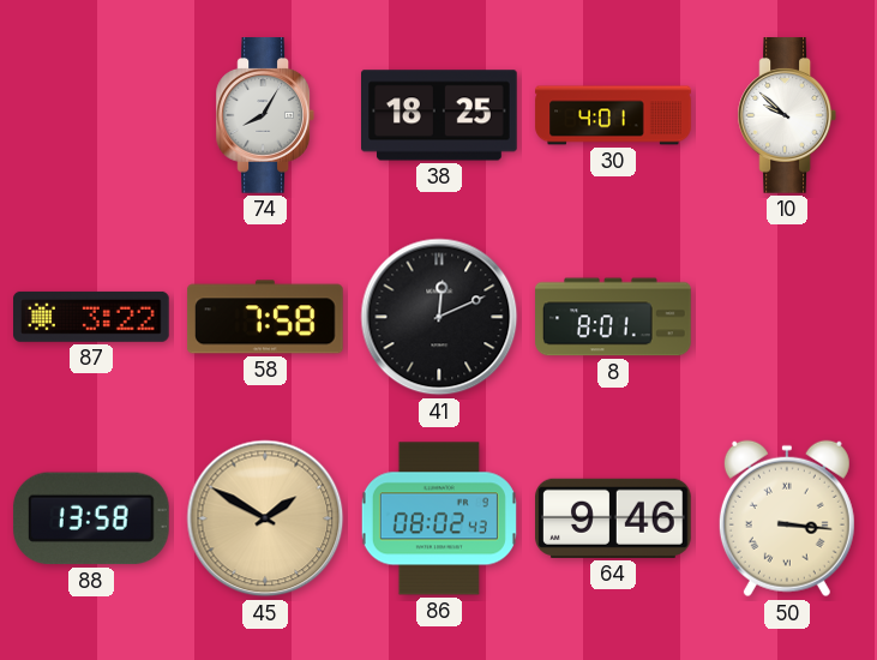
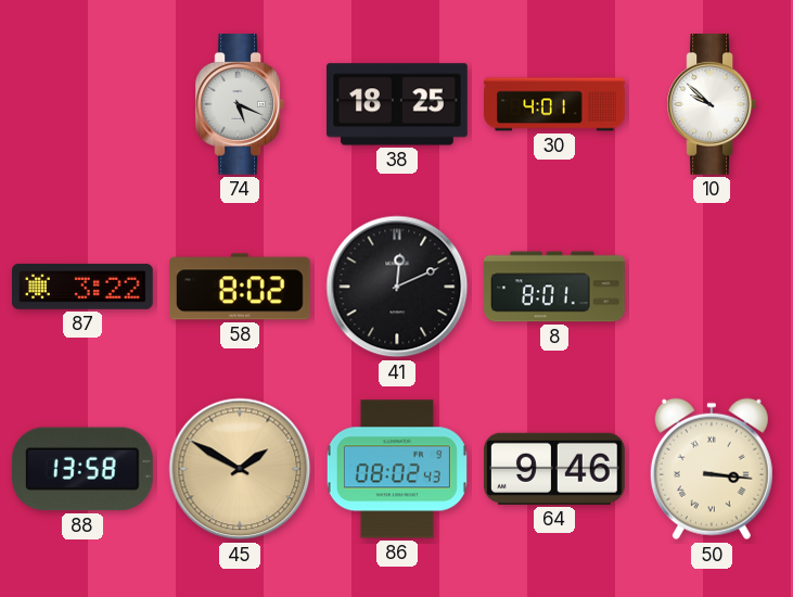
74: 8:05 -> 5:19 (239, 105)
58: 7:58 -> 8:02 (241, 287)
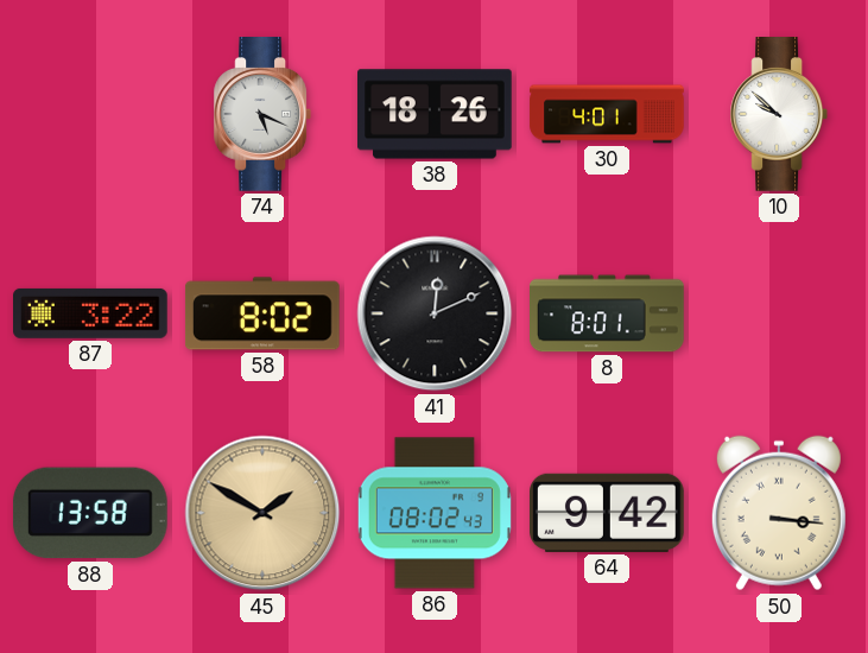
38: 18:25 -> 18:26 (436, 114)
64: 9:46 -> 9:42 (608, 513)
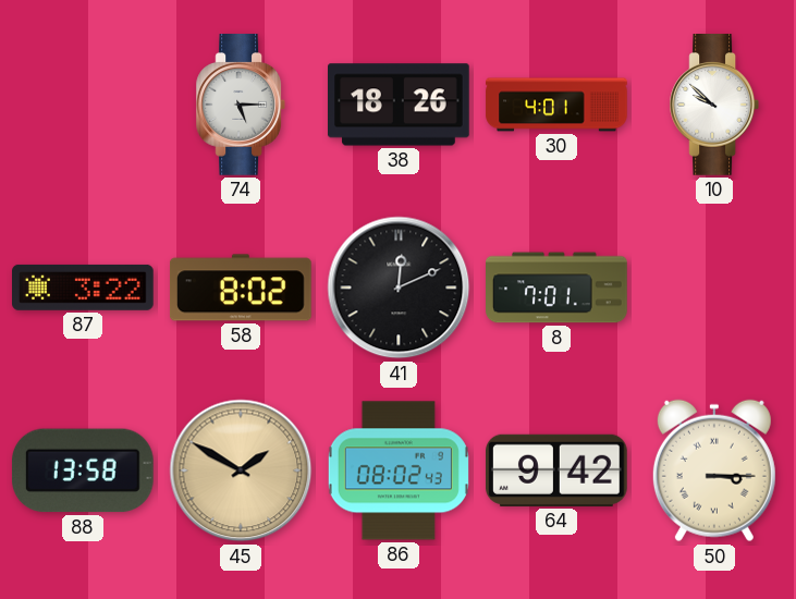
74: 5:19 -> 5:15 (240, 106)
8: 8:01 -> 7:01 (556, 288)
50: 3:16 -> 3:15 (714, 470)
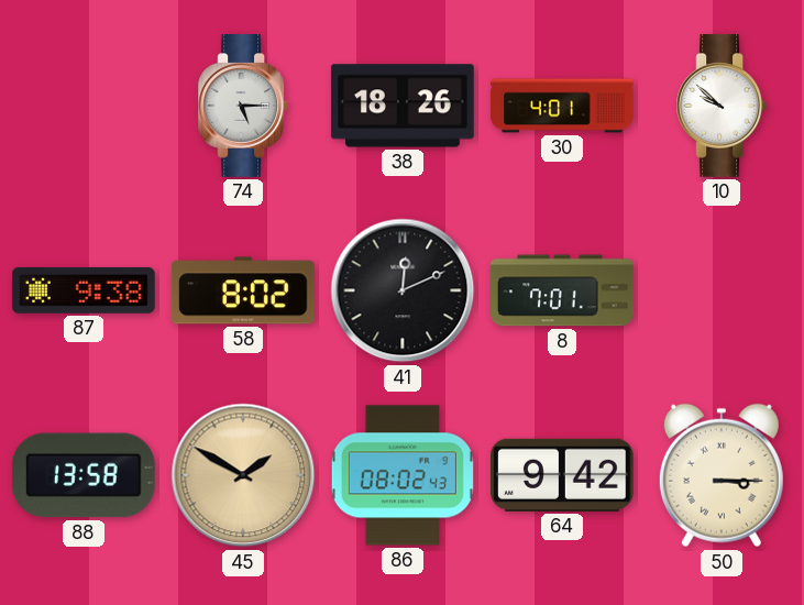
87: 3:22 -> 9:38 (85, 290)
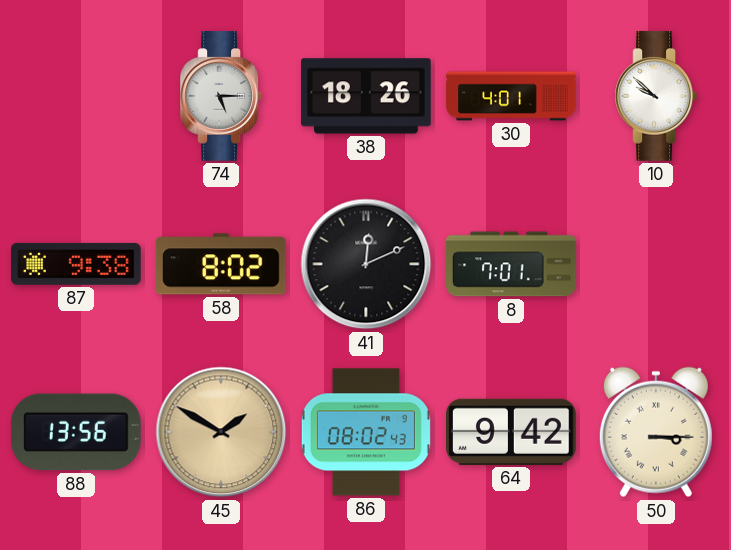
88: 13:58 -> 13:56 (76, 432)
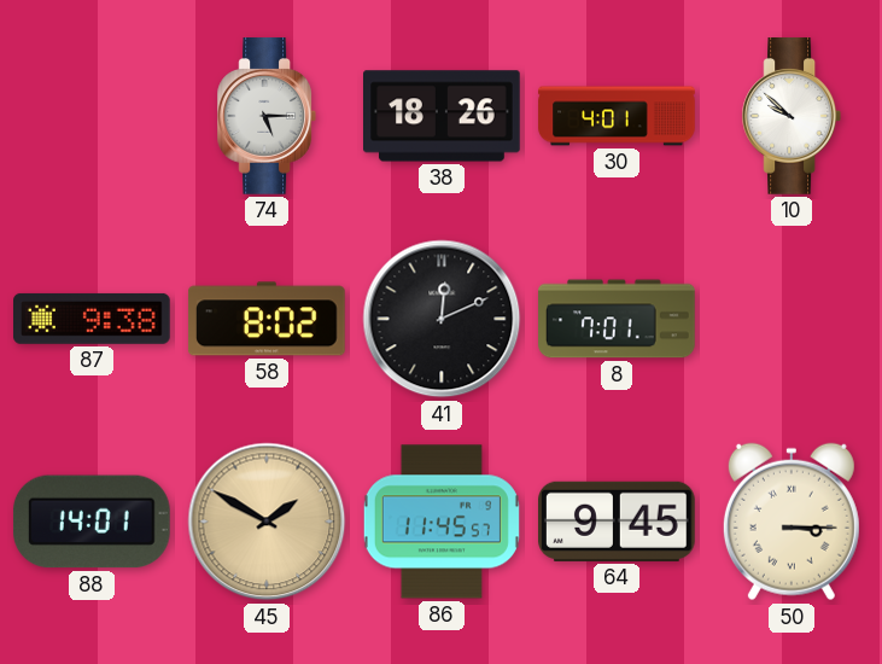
88: 13:56 -> 14:01 (92, 522)
86: 08:02 -> 11:45 (442, 522)
64: 9:42 -> 9:45 (618, 522)
